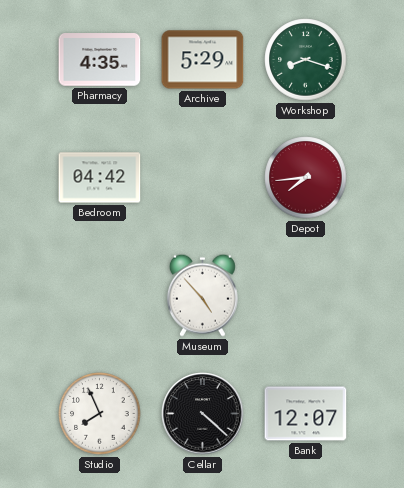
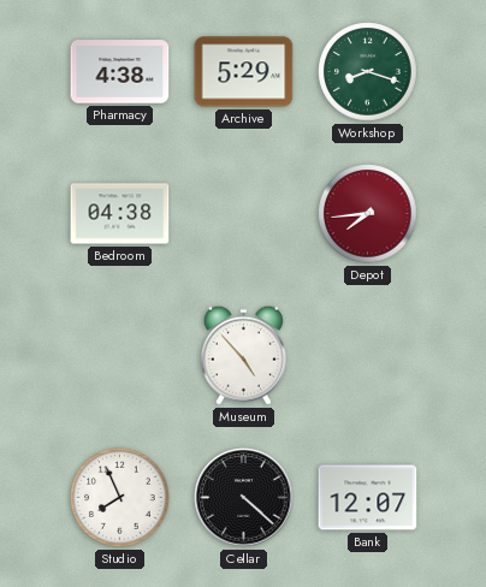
Pharmacy: 4:35 -> 4:38 (120, 72)
Bedroom: 04:42 -> 04:38 (120, 214)
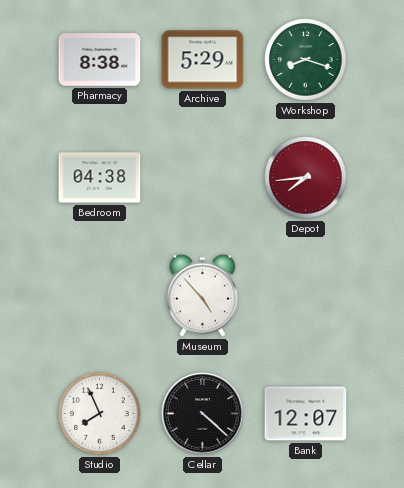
Pharmacy: 4:38 -> 8:38 (100, 60)
